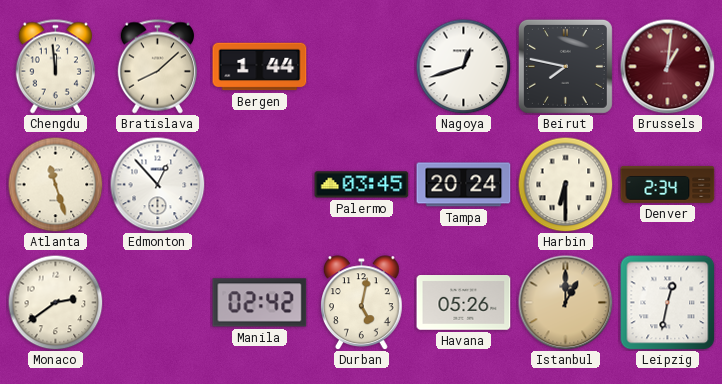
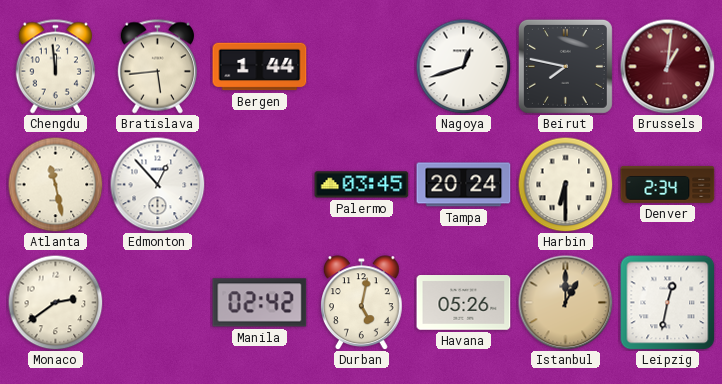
Bratislava: 8:08 -> 5:44 (157, 67)
Atlanta: 11:27 -> 11:28 (55, 184)
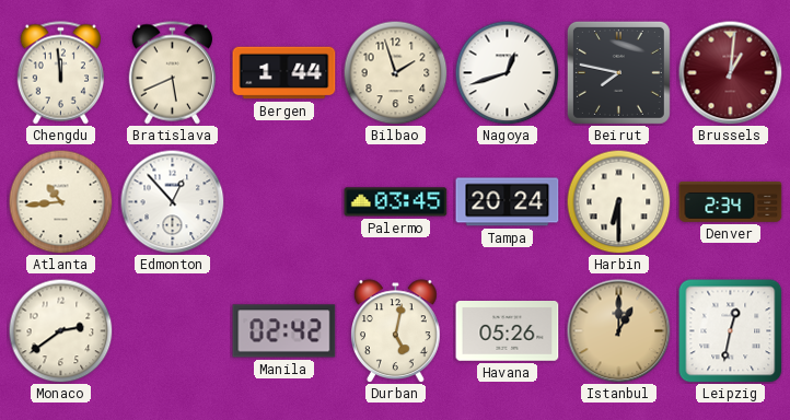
Bratislava: 5:44 -> 5:41 (172, 73)
Bilbao: none -> 1:57 (395, 72)
Atlanta: 11:28 -> 10:44 (60, 201)
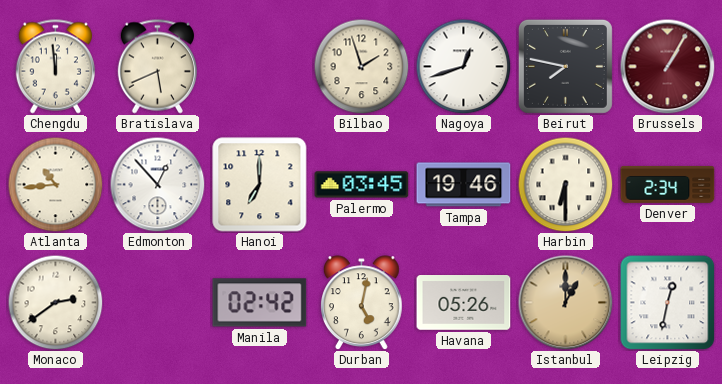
Bergen: 1:44 -> none (284, 73)
Brussels: 1:01 -> 1:05 (667, 66)
Hanoi: none -> 7:00 (260, 185)
Tampa: 20:24 -> 19:46 (464, 185)
